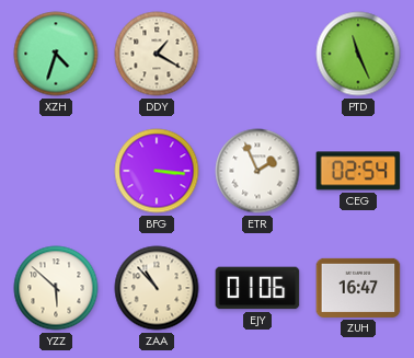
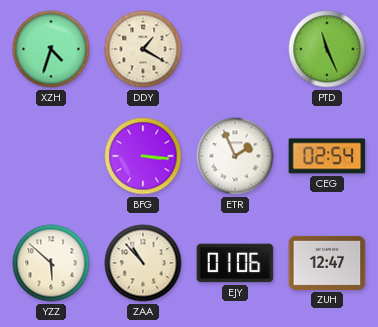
ZUH: 16:47 -> 12:47 (327, 263)
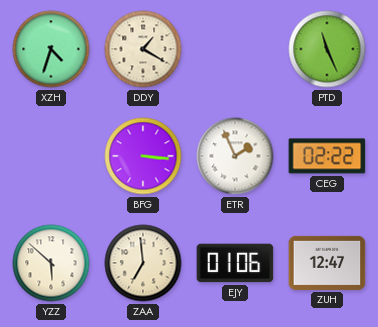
CEG: 02:54 -> 02:22 (327, 156)
ZAA: 10:53 -> 6:59 (143, 263)
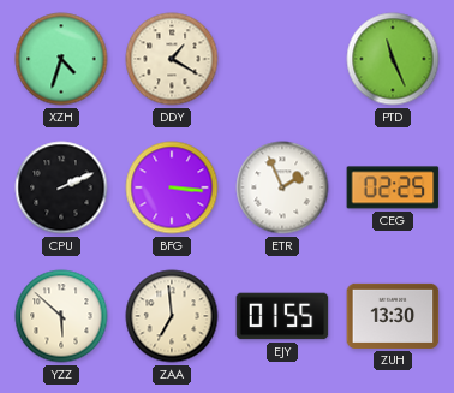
CPU: none -> 2:11 (61, 187)
CEG: 02:22 -> 02:25 (393, 187)
EJY: 01:06 -> 01:55 (282, 316)
ZUH: 12:47 -> 13:30 (393, 316)
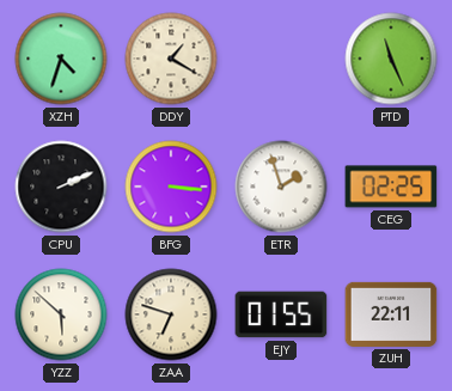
ETR: 1:56 -> 1:57 (281, 187)
ZAA: 6:59 -> 6:48 (171, 314)
ZUH: 13:30 -> 22:11 (391, 314)
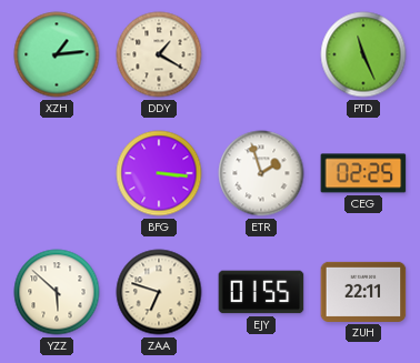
XZH: 4:33 -> 1:14 (57, 54)
CPU: 2:11 -> none (61, 187)
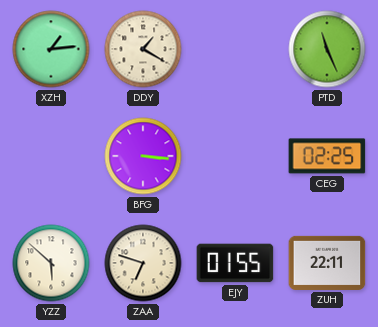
ETR: 1:57 -> none (261, 173)
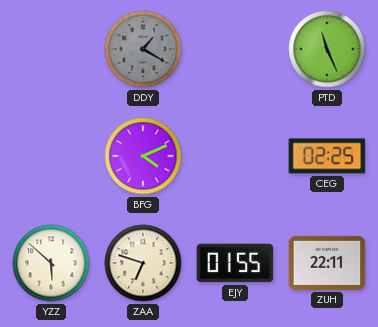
XZH: 1:14 -> none (51, 49)
DDY dial: cream -> grey (143, 49)
BFG: 3:16 -> 4:11 (143, 156)
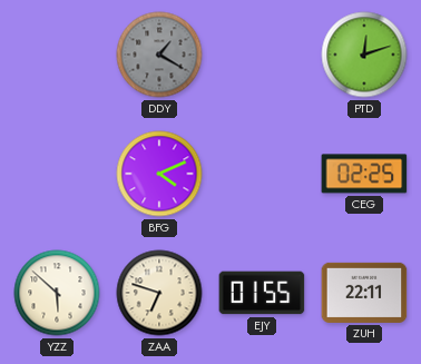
PTD: 11:26 -> 12:12 (364, 55)
